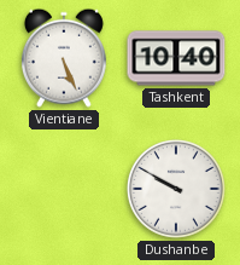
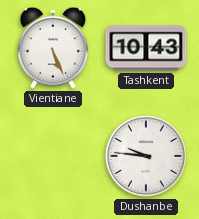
Tashkent: 10:40 -> 10:43 (146, 48)
Dushanbe: 9:50 -> 9:46 (146, 156)
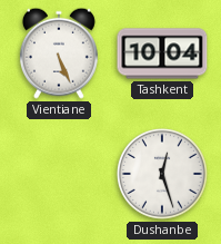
Tashkent: 10:43 -> 10:04 (162, 53)
Dushanbe: 9:46 -> 12:27 (162, 174)
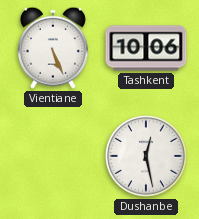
Tashkent: 10:04 -> 10:06 (146, 48)
Dushanbe: 12:27 -> 12:28 (146, 156)
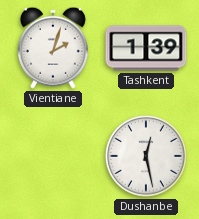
Vientiane: 5:26 -> 2:03 (53, 48)
Tashkent: 10:06 -> 1:39 (146, 48)
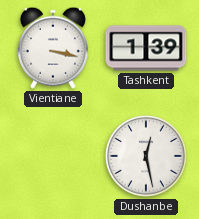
Vientiane: 2:03 -> 3:17 (53, 48)
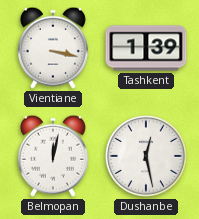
Belmopan: none -> 12:02 (53, 156)
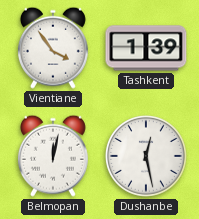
Vientiane: 3:17 -> 3:54 (53, 48)
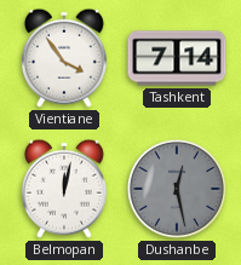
Tashkent: 1:39 -> 7:14 (177, 58)
Dushanbe dial: white -> grey (177, 189)
